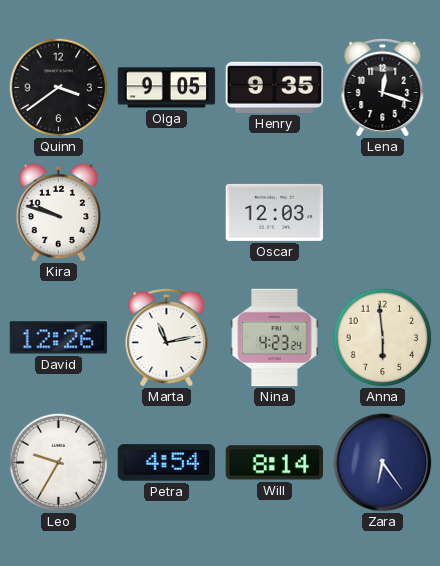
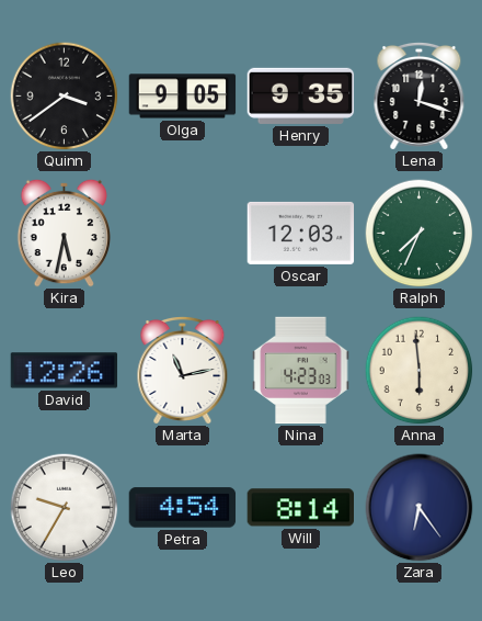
Kira: 9:48 -> 5:32 (65, 233)
Ralph: none -> 7:34 (420, 234)
Nina: 4:23:24 -> 4:23:03 (301, 371)
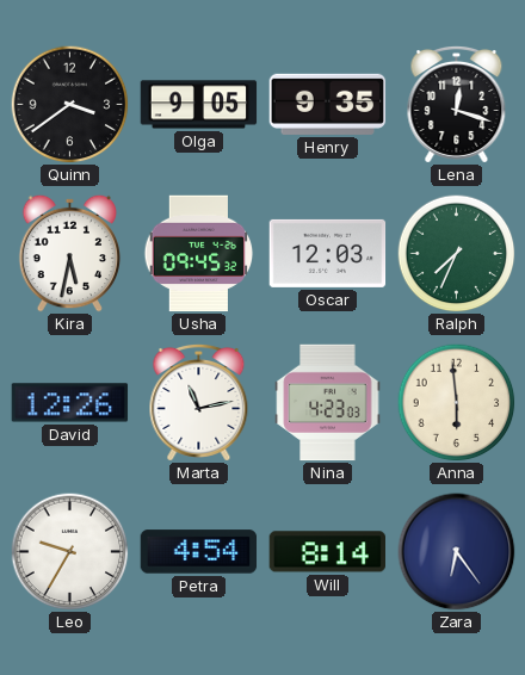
Usha: none -> 09:45 (199, 254)
